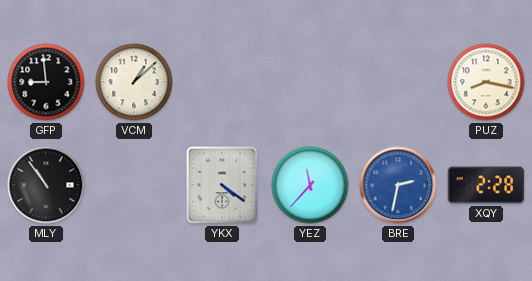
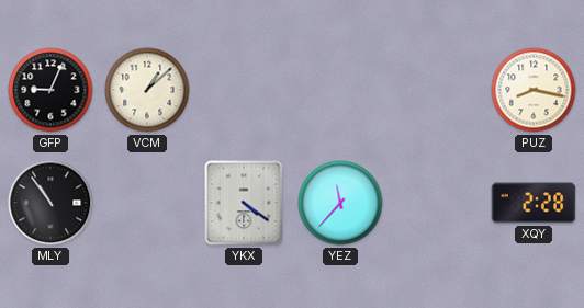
GFP: 8:59 -> 9:04 (50, 90)
BRE: 2:32 -> none (398, 185)
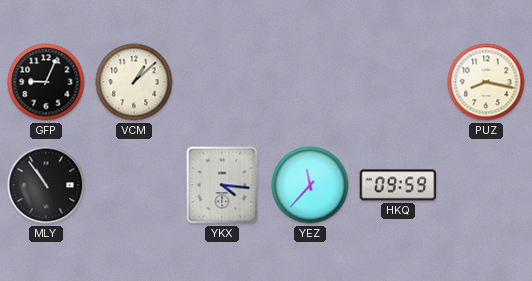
YKX: 4:21 -> 4:16 (222, 185)
HKQ: none -> 09:59 (398, 185)
XQY: 2:28 -> none (534, 203)
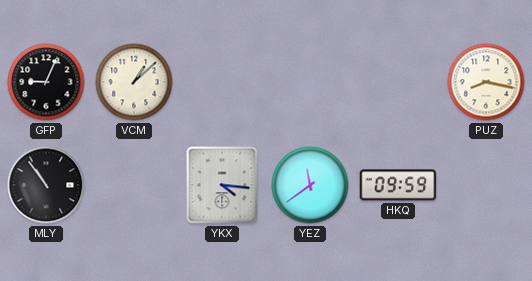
YEZ: 11:37 -> 11:39 (310, 185)
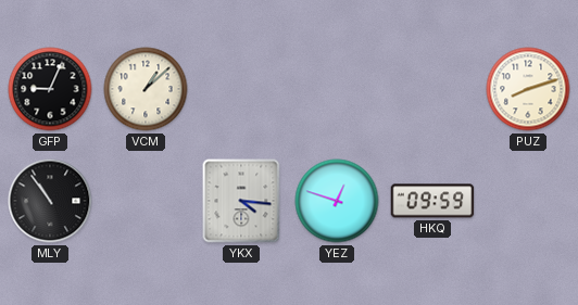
PUZ: 8:17 -> 8:12 (528, 89)
YEZ: 11:39 -> 12:48 (337, 201)
